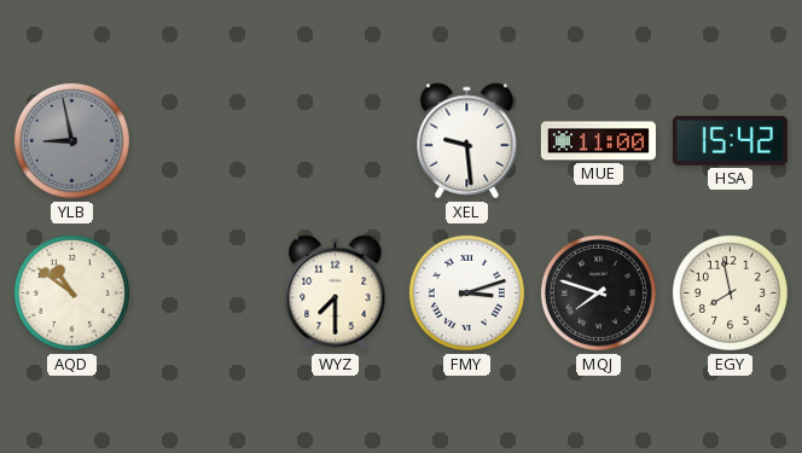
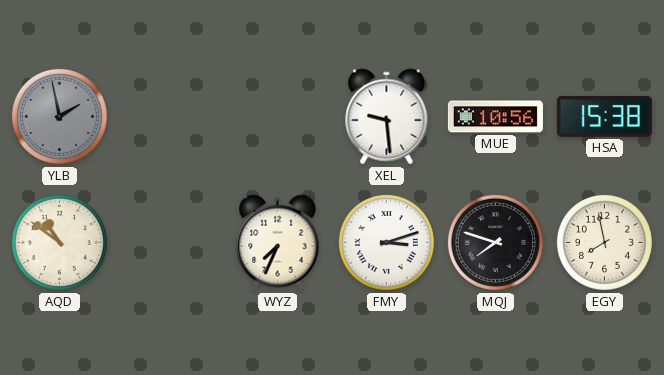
YLB: 8:58 -> 1:58 (59, 116)
MUE: 11:00 -> 10:56 (495, 117)
HSA: 15:42 -> 15:38 (604, 116)
WYZ: 7:30 -> 7:34 (278, 243)
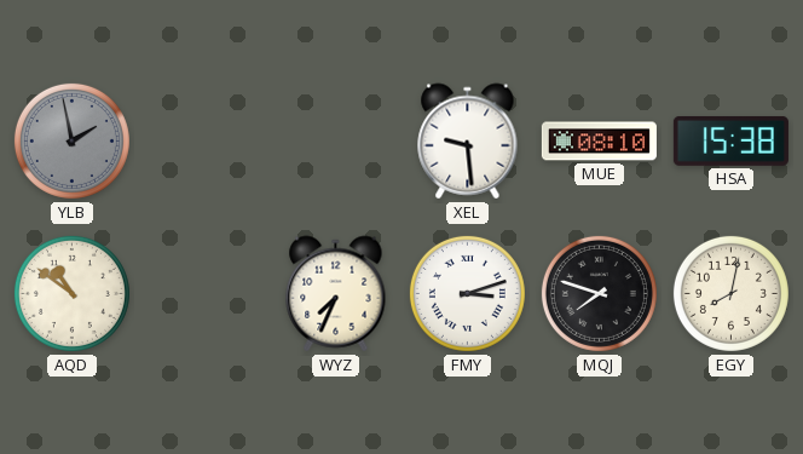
MUE: 10:56 -> 08:10 (599, 142)
EGY: 7:58 -> 8:02 (730, 293)
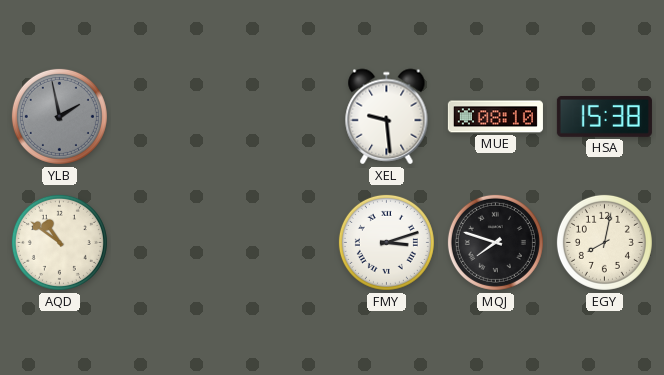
WYZ: 7:34 -> none (336, 294)
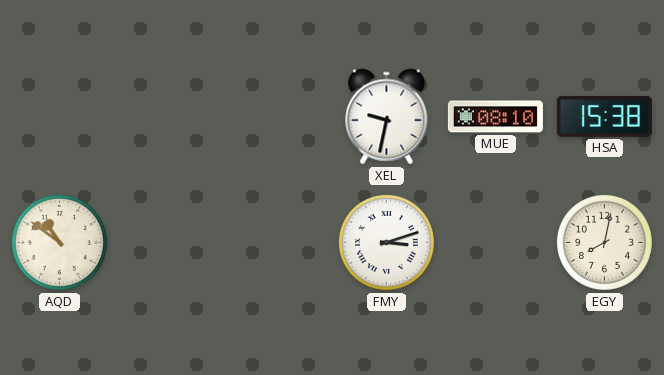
YLB: 1:58 -> none (59, 116)
XEL: 9:29 -> 9:32 (387, 117)
MQJ: 7:48 -> none (495, 242)
